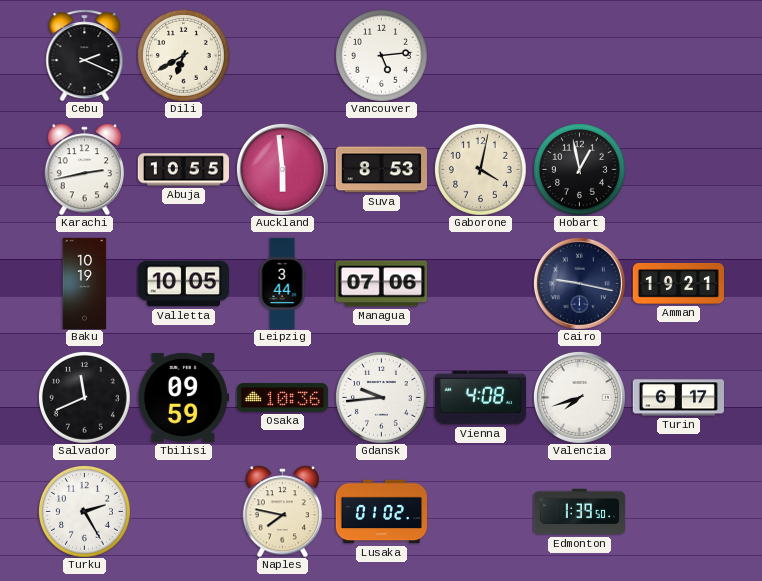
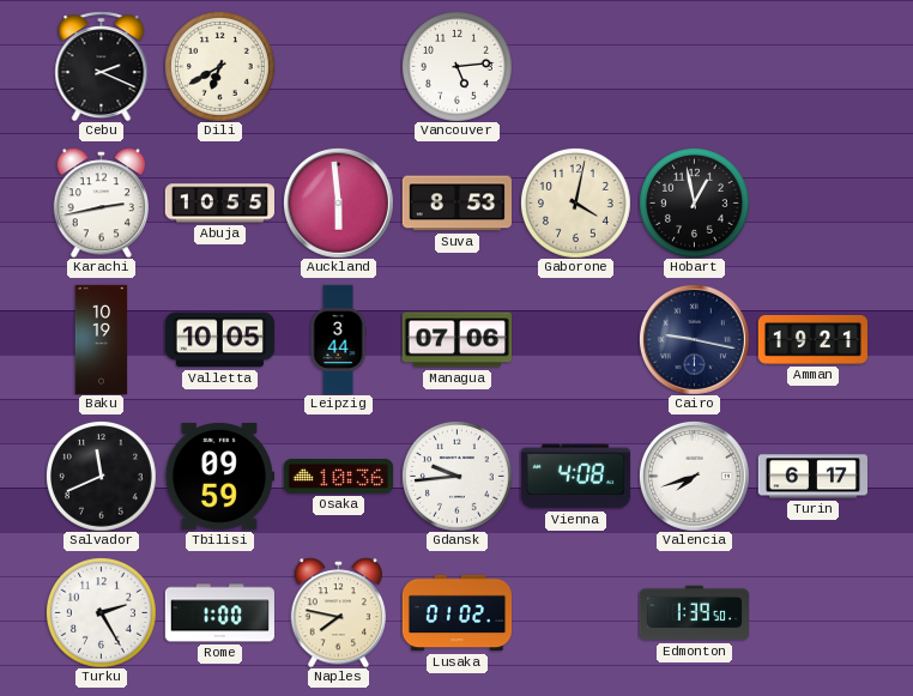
Rome: none -> 1:00 (219, 613)
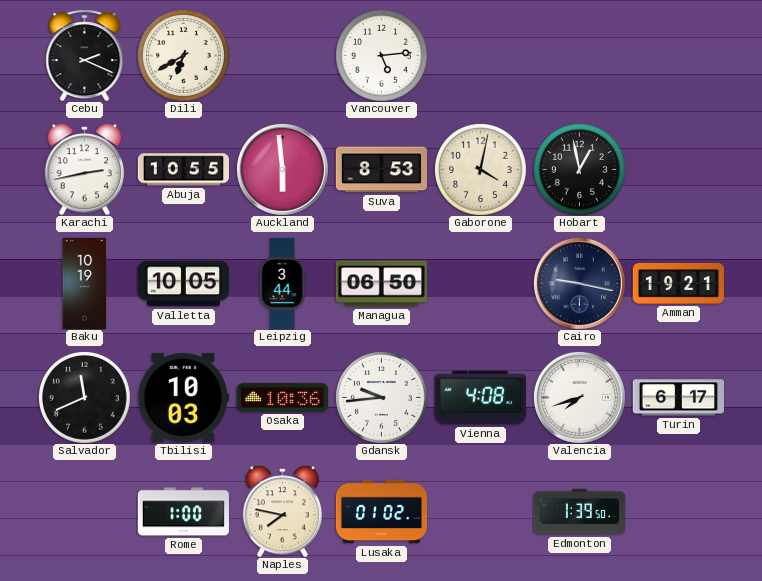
Managua: 07:06 -> 06:50 (381, 284)
Tbilisi: 09:59 -> 10:03 (183, 397)
Turku: 2:25 -> none (101, 612)
